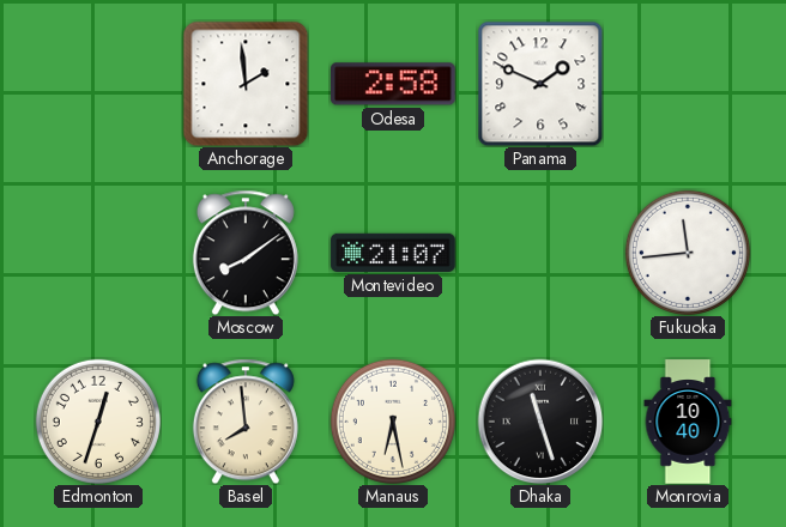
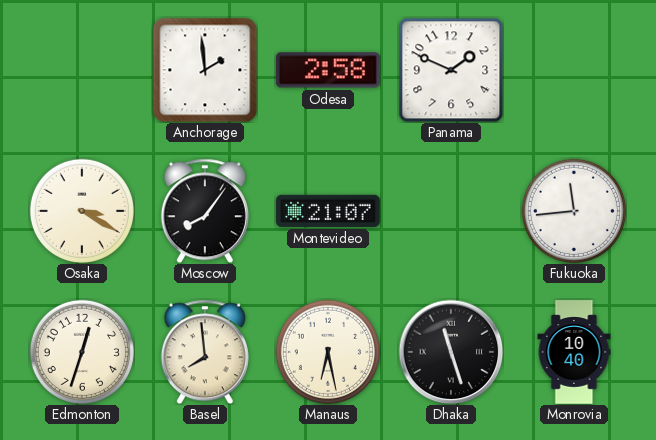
Osaka: none -> 3:20 (82, 211)
Moscow: 8:09 -> 8:06 (205, 211)
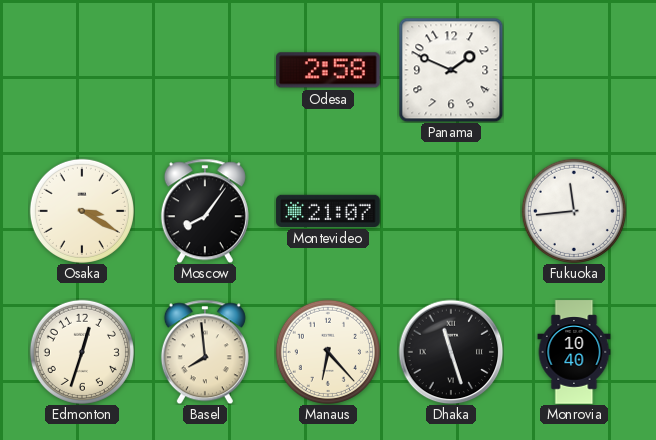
Anchorage: 1:59 -> none (205, 70)
Manaus: 6:28 -> 6:23 (328, 352)
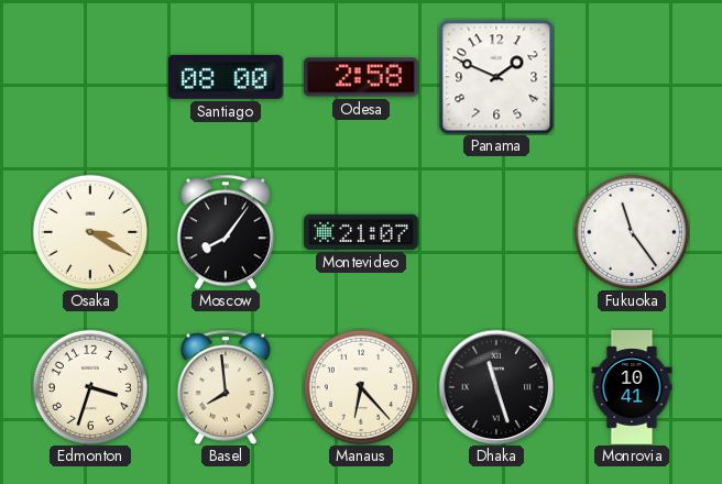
Santiago: none -> 08:00 (226, 77)
Fukuoka: 11:44 -> 11:24 (632, 232)
Edmonton: 12:33 -> 3:33 (90, 387)
Monrovia: 10:40 -> 10:41 (632, 387)
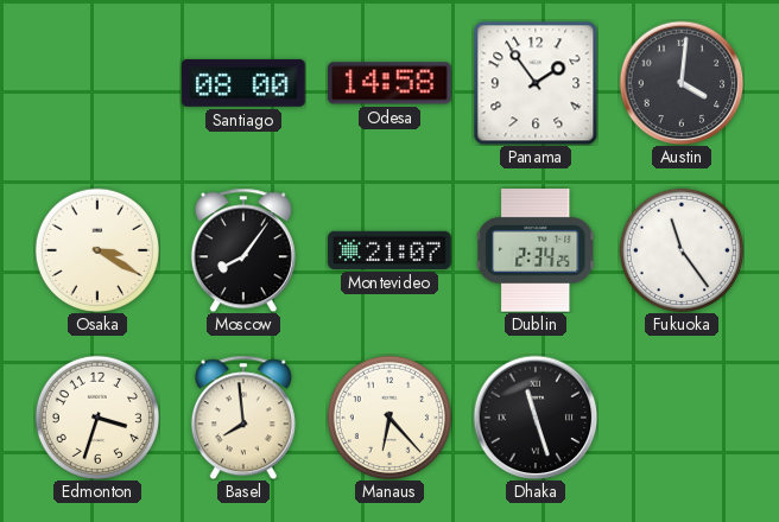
Odesa: 2:58 -> 14:58 (391, 83)
Panama: 1:49 -> 1:54 (536, 83)
Austin: none -> 4:01 (682, 83)
Dublin: none -> 2:34 (537, 252)
Monrovia: 10:41 -> none (632, 387)
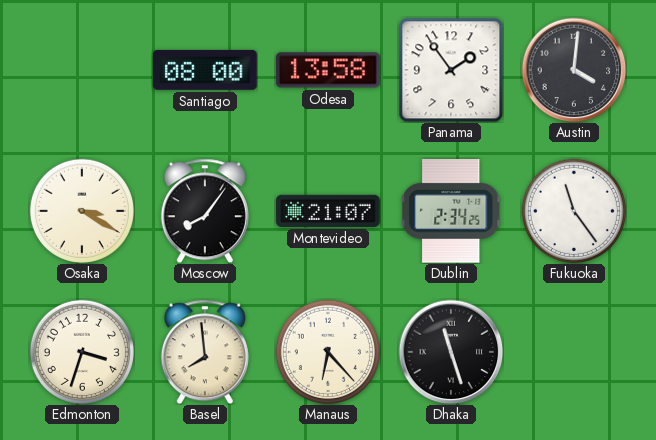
Odesa: 14:58 -> 13:58 (329, 70)
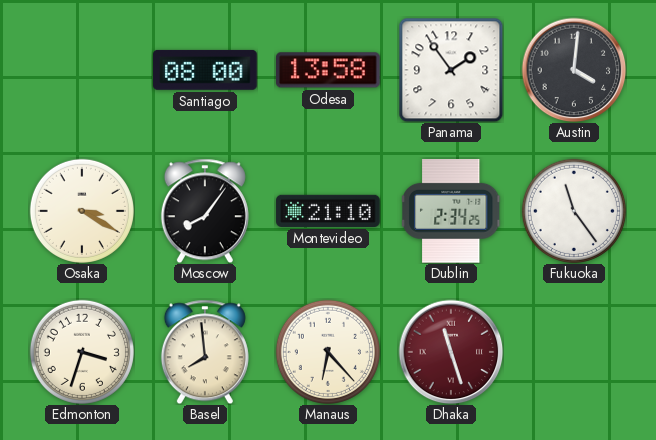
Montevideo: 21:07 -> 21:10 (328, 211)
Dhaka dial: black -> burgundy (451, 352)
